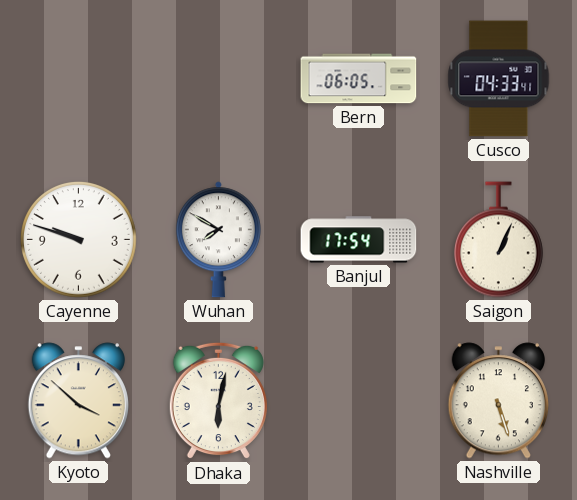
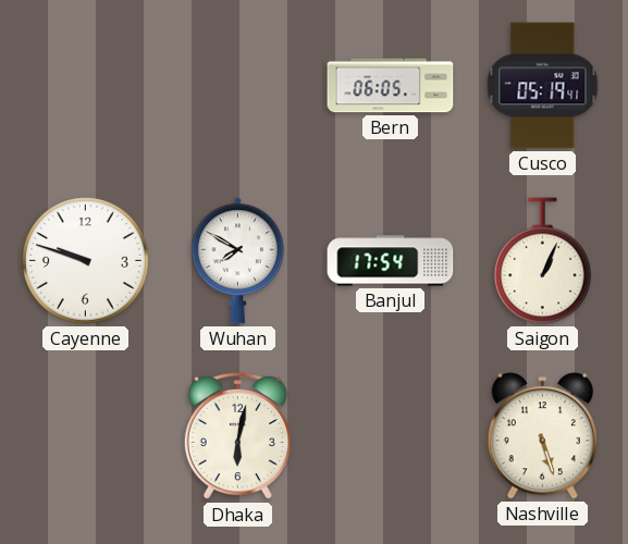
Cusco: 04:33 -> 05:19 (543, 86)
Kyoto: 3:52 -> none (78, 401)
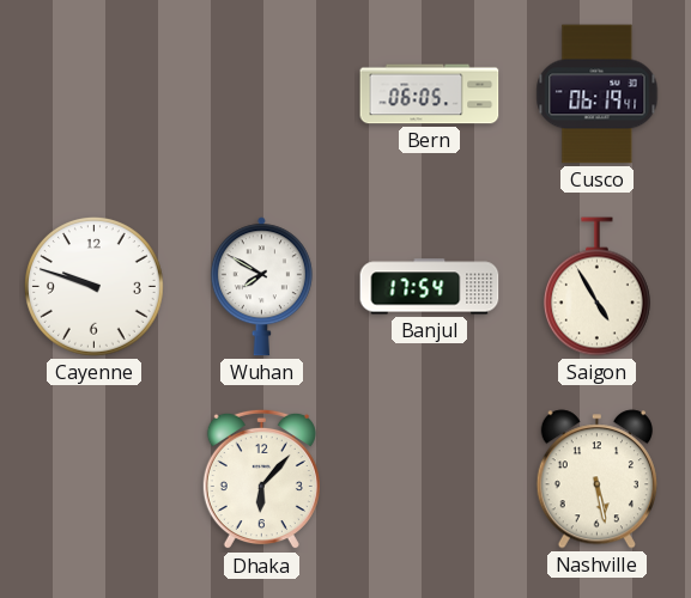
Cusco: 05:19 -> 06:19 (598, 94)
Saigon: 1:04 -> 4:55 (596, 287)
Dhaka: 6:02 -> 6:07 (261, 480)
Nashville: 5:27 -> 5:28 (596, 480)
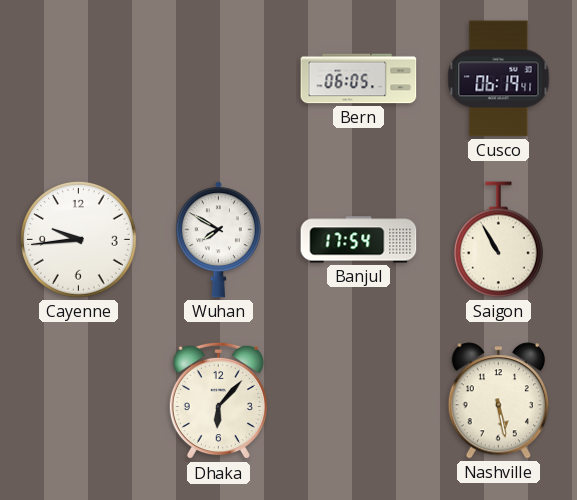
Cayenne: 9:48 -> 9:44 (79, 240)
Saigon: 4:55 -> 10:55 (498, 240)
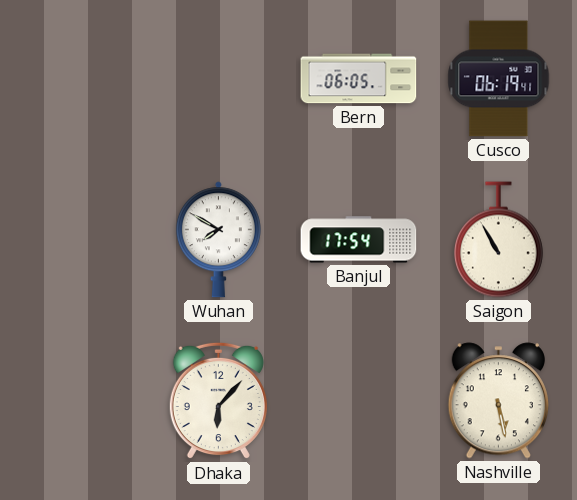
Cayenne: 9:44 -> none (79, 240)
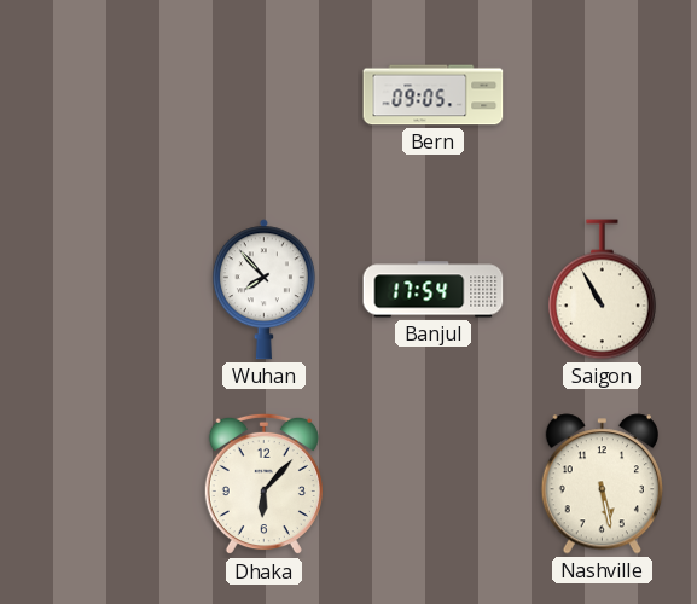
Bern: 06:05 -> 09:05 (434, 95)
Cusco: 06:19 -> none (499, 79)
Wuhan: 7:50 -> 7:53 (263, 290)
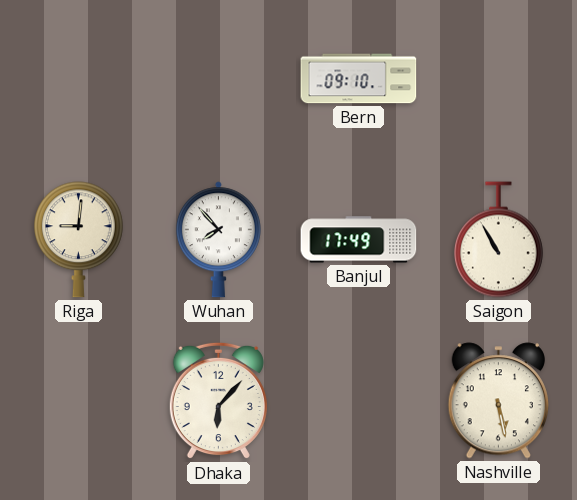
Bern: 09:05 -> 09:10 (359, 79)
Riga: none -> 9:01 (78, 240)
Banjul: 17:54 -> 17:49 (359, 240)
